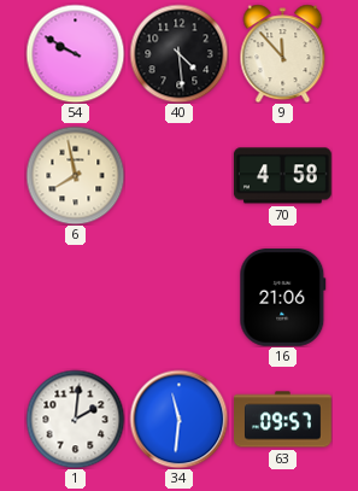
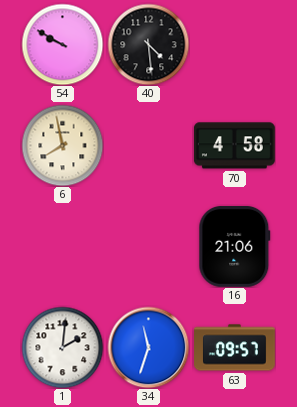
9: 11:53 -> none (283, 53)
34: 11:31 -> 11:33 (148, 347)
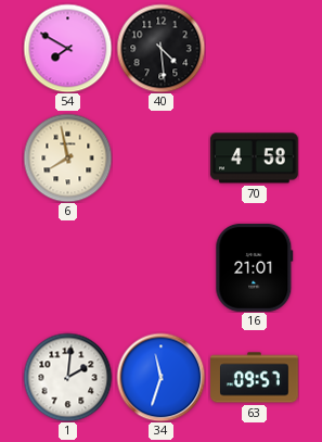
54: 9:50 -> 7:50 (67, 48)
16: 21:06 -> 21:01 (255, 267)
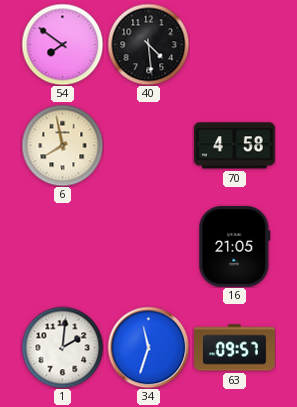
54: 7:50 -> 7:51 (62, 44)
16: 21:01 -> 21:05 (235, 246)
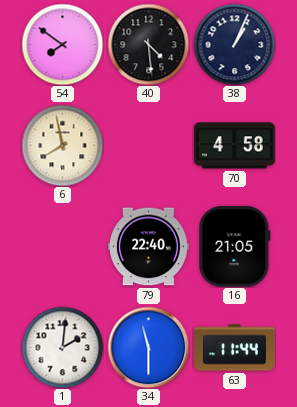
38: none -> 1:04 (234, 44)
79: none -> 22:40 (149, 247)
34: 11:33 -> 11:30 (148, 347)
63: 09:57 -> 11:44 (235, 348)
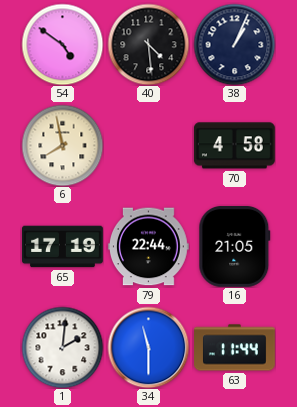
54: 7:51 -> 4:51 (62, 44)
65: none -> 17:19 (63, 247)
79: 22:40 -> 22:44 (149, 247)
